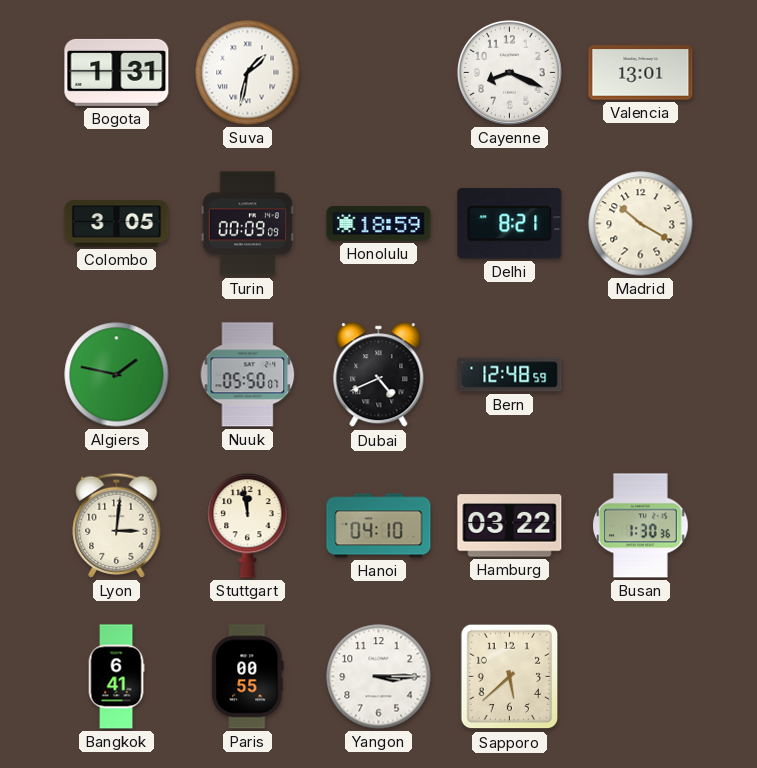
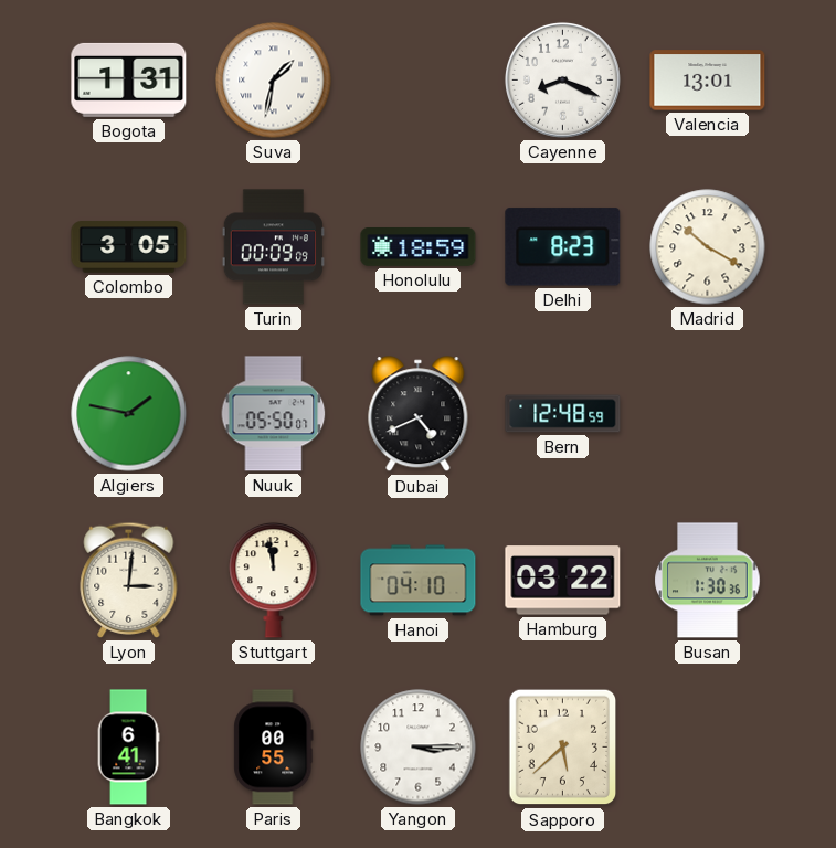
Delhi: 8:21 -> 8:23 (563, 247)
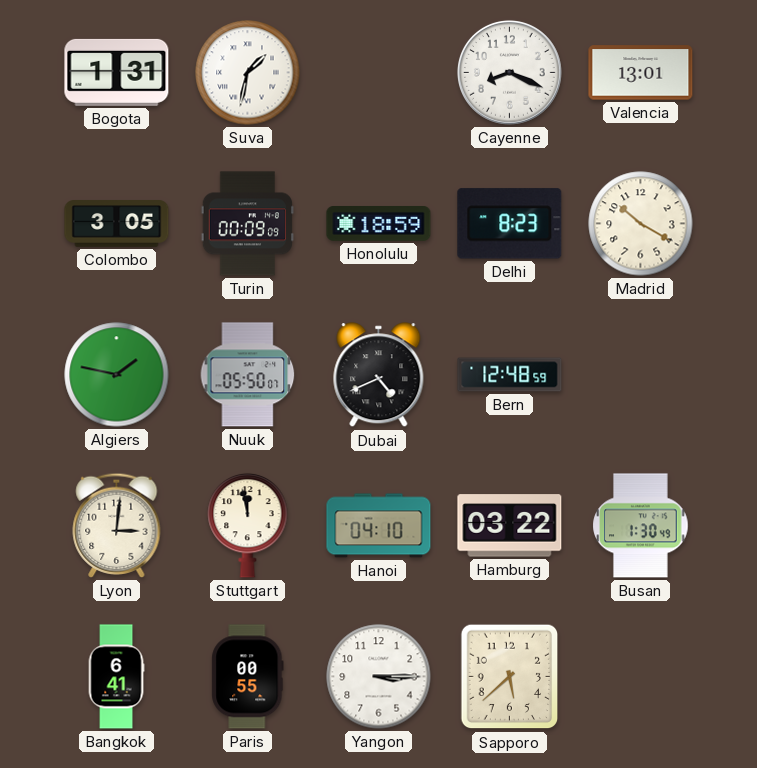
Busan: 1:30:36 -> 1:30:49 (641, 526)
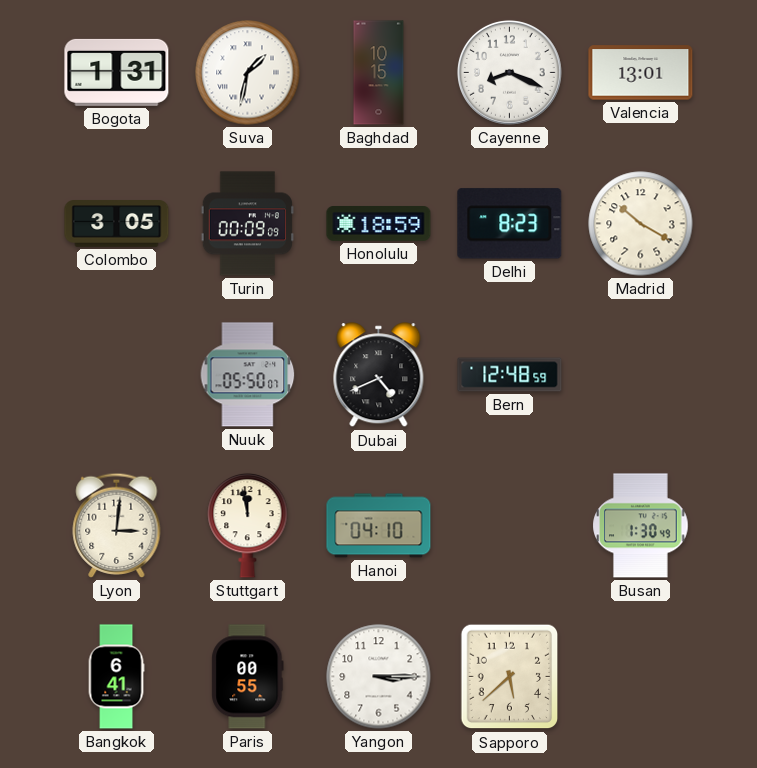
Baghdad: none -> 10:15 (379, 73)
Algiers: 1:47 -> none (117, 375)
Hamburg: 03:22 -> none (510, 526)
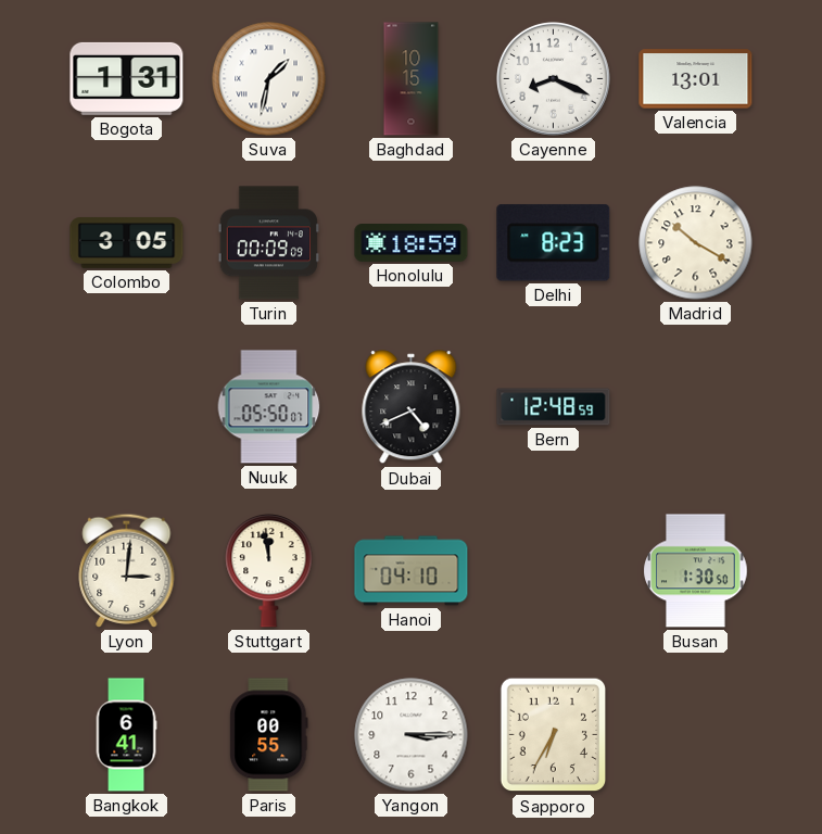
Busan: 1:30:49 -> 1:30:50 (696, 571)
Sapporo: 5:38 -> 6:35 (554, 735)
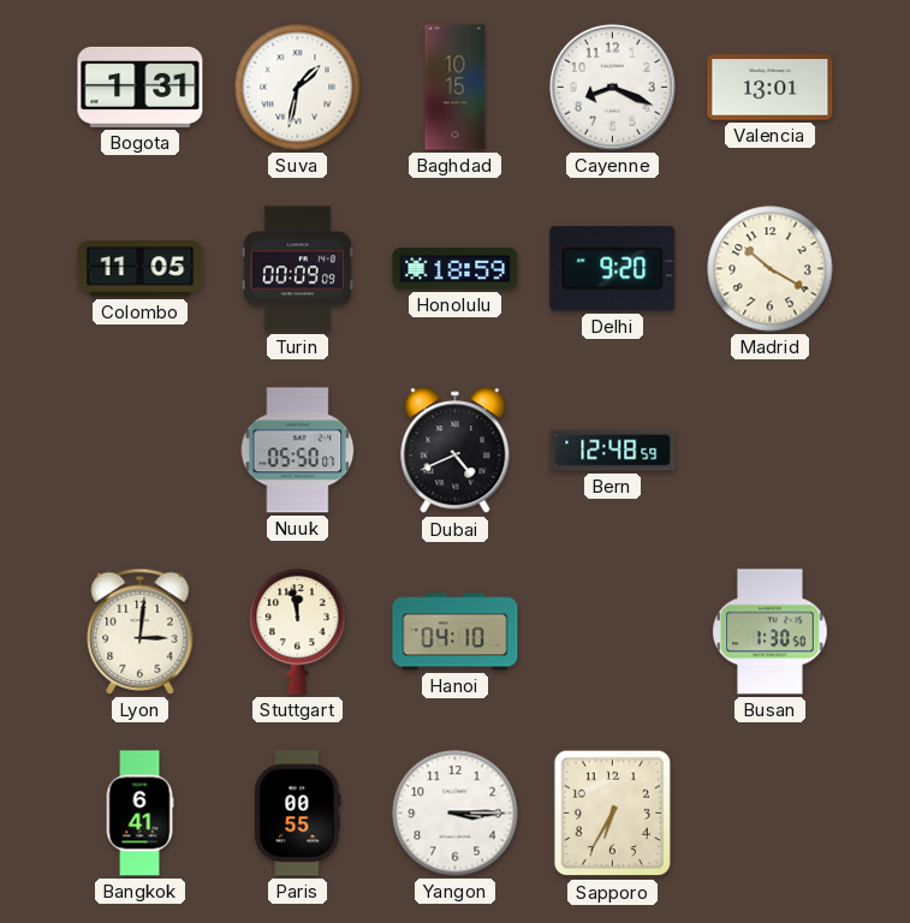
Colombo: 3:05 -> 11:05 (141, 269)
Delhi: 8:23 -> 9:20 (613, 269)
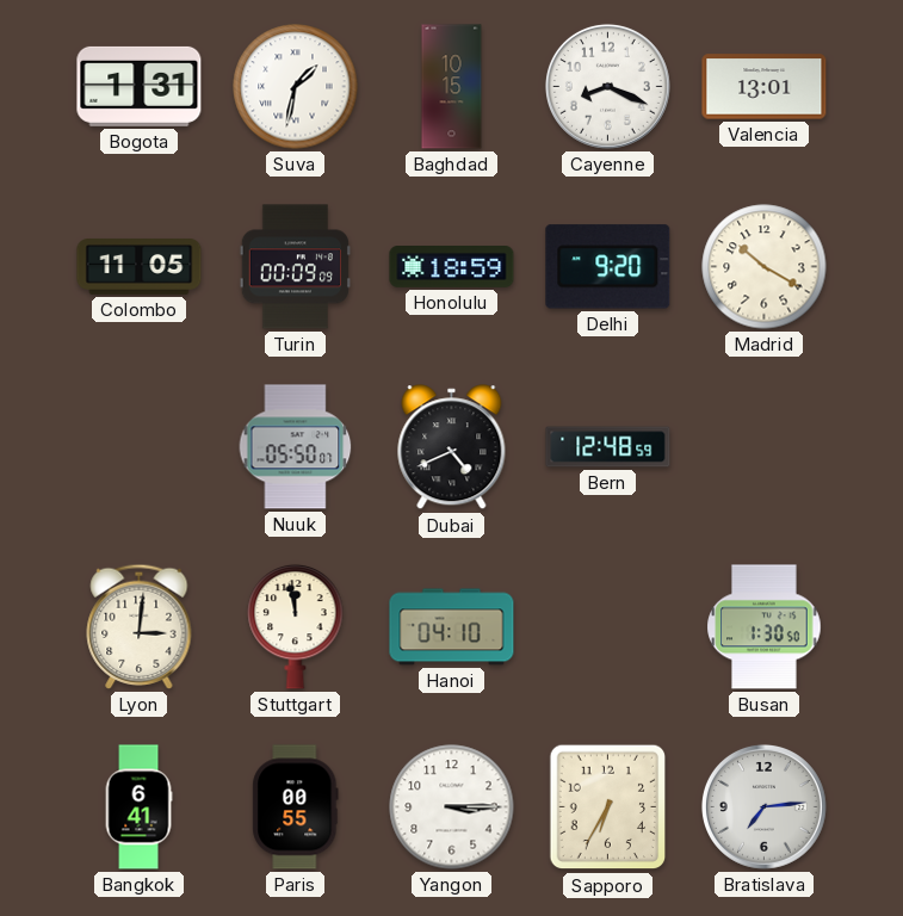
Bratislava: none -> 7:14 (763, 806)
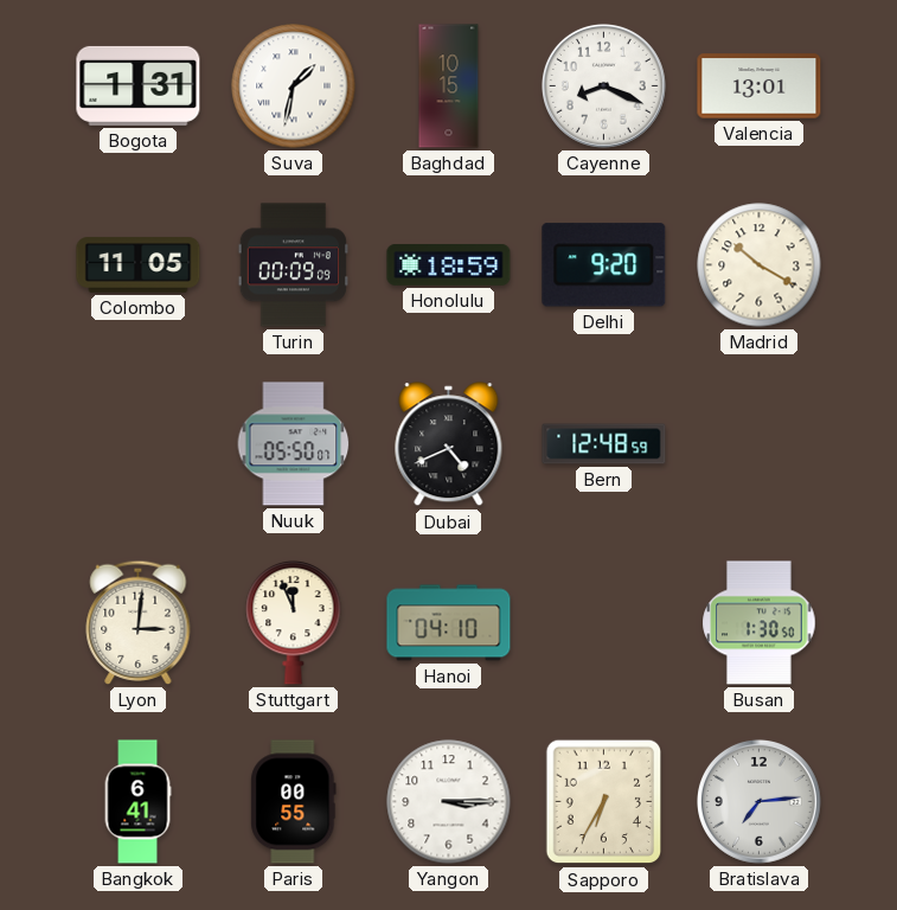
Stuttgart: 11:58 -> 11:56 (294, 622)
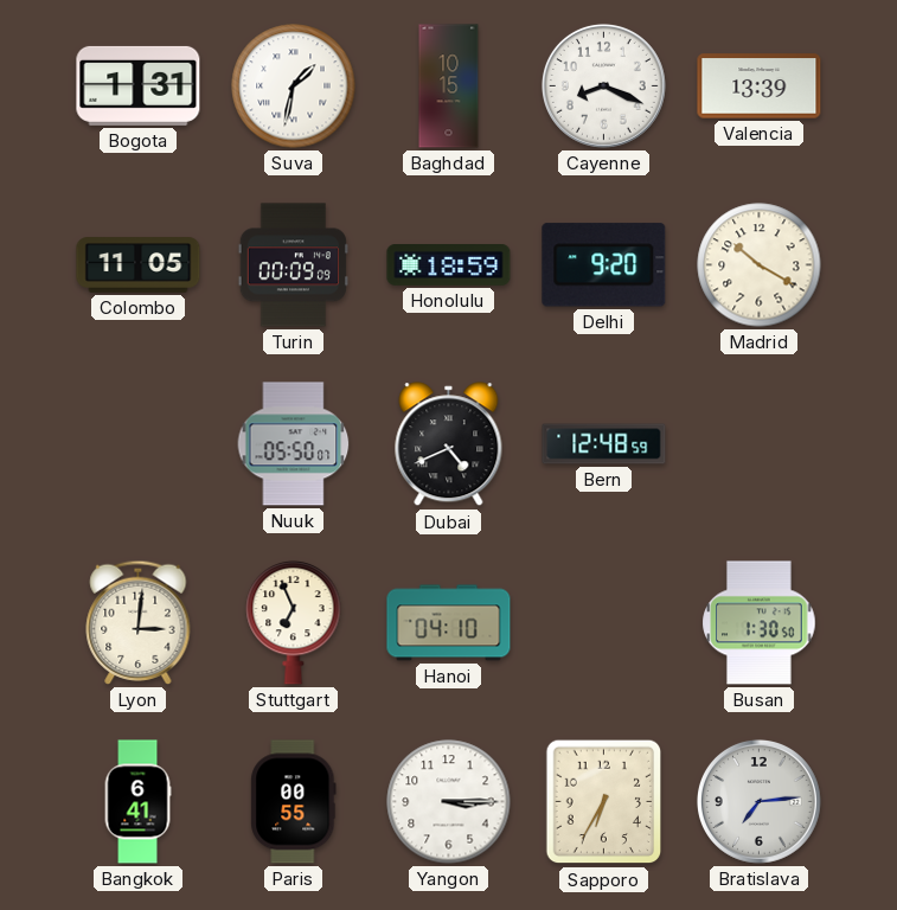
Valencia: 13:01 -> 13:39 (760, 86)
Stuttgart: 11:56 -> 6:56 (294, 622)
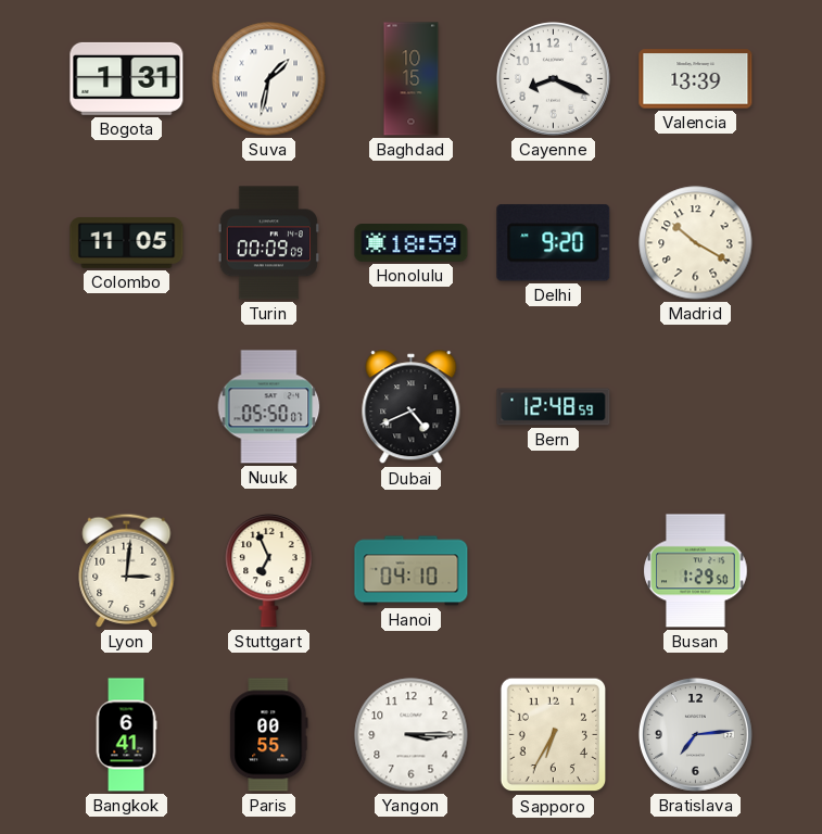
Busan: 1:30 -> 1:29 (696, 571)
